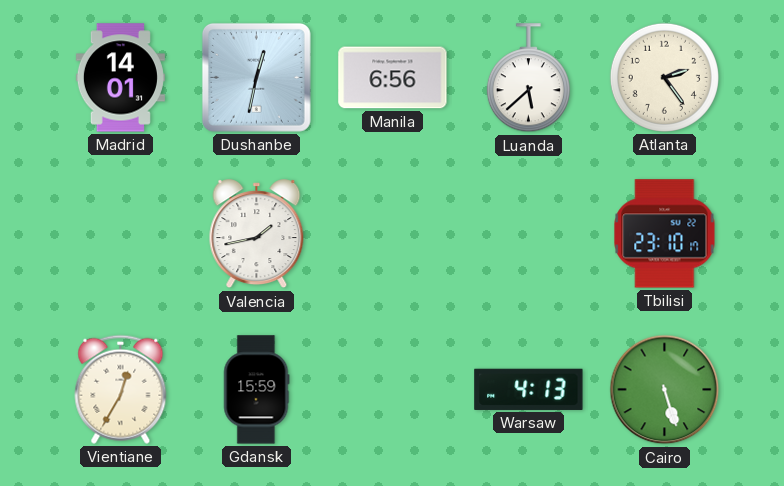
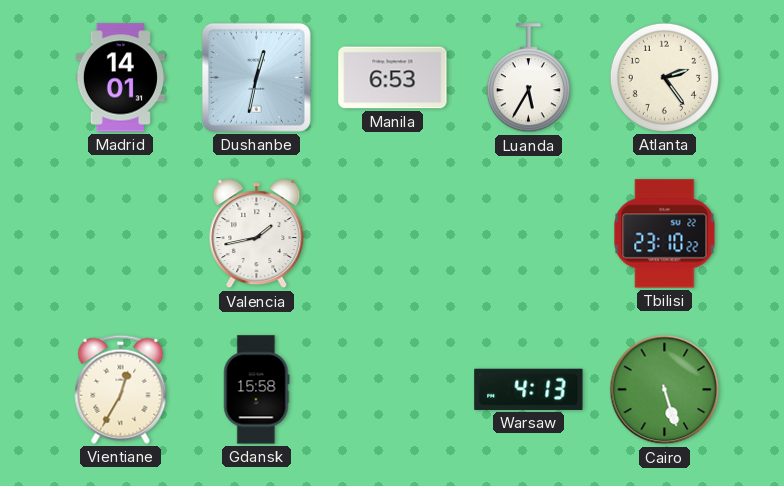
Manila: 6:56 -> 6:53 (393, 78)
Luanda: 5:38 -> 5:35 (528, 78)
Tbilisi: 23:10:17 -> 23:10:22 (665, 234)
Gdansk: 15:59 -> 15:58 (256, 390)
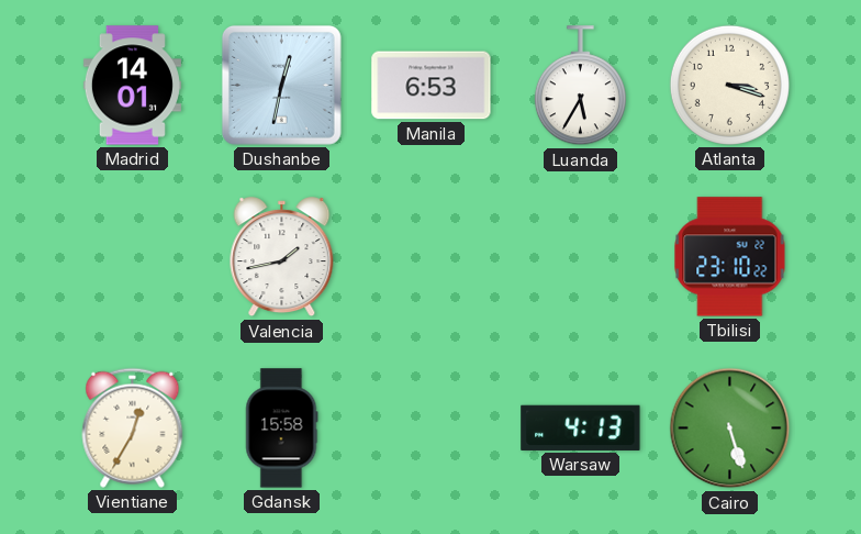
Atlanta: 2:24 -> 3:18 (729, 85)
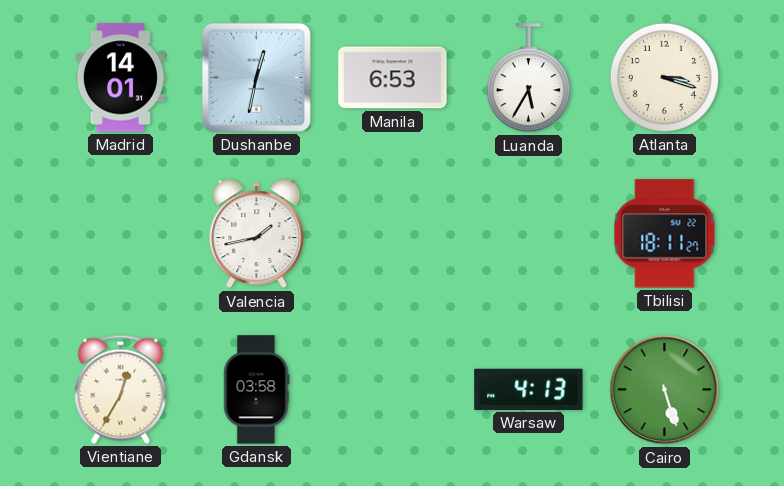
Tbilisi: 23:10 -> 18:11 (665, 234)
Gdansk: 15:58 -> 03:58 (256, 390)
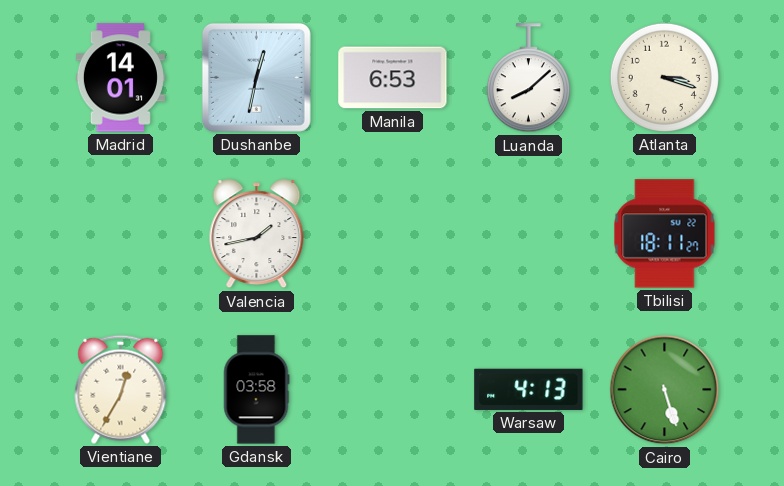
Luanda: 5:35 -> 8:08 (528, 78)
